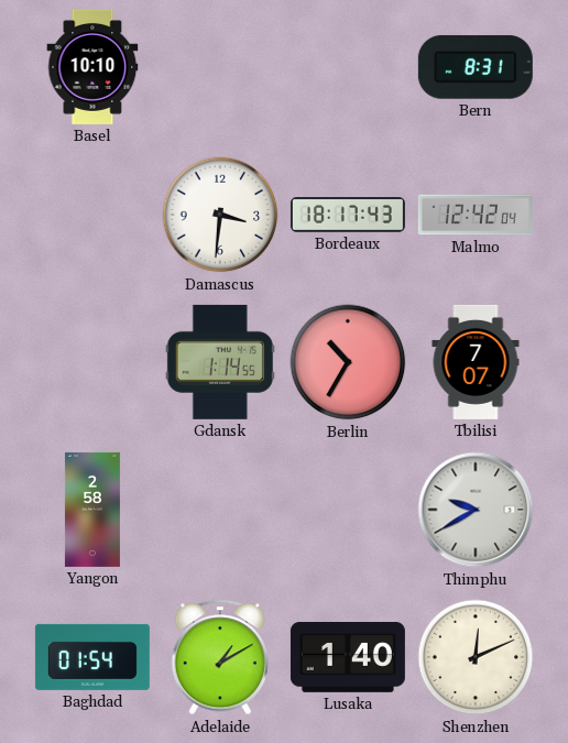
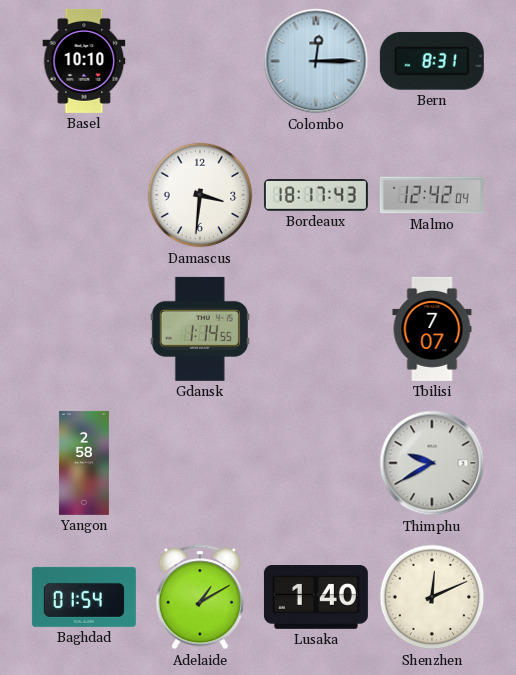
Colombo: none -> 12:15 (316, 61)
Berlin: 10:35 -> none (348, 362)
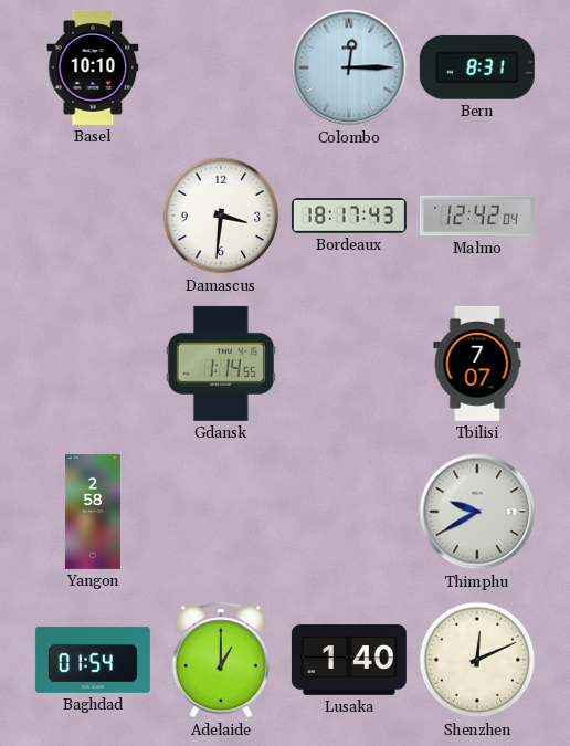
Adelaide: 1:10 -> 1:00 (220, 660)
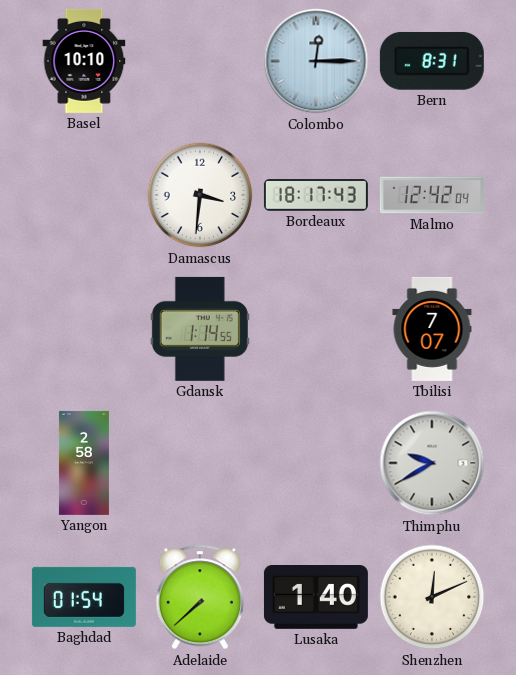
Adelaide: 1:00 -> 7:38 (199, 597)
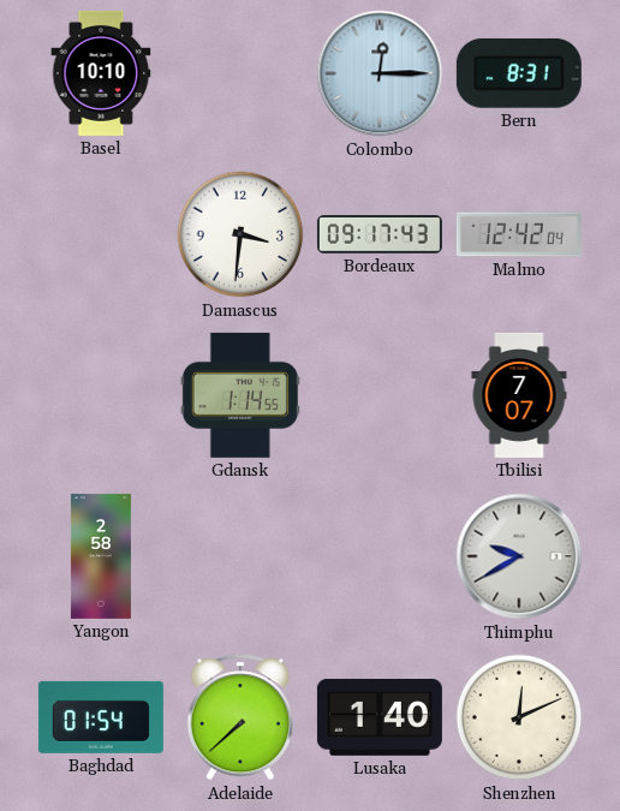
Bordeaux: 18:17 -> 09:17 (380, 234)
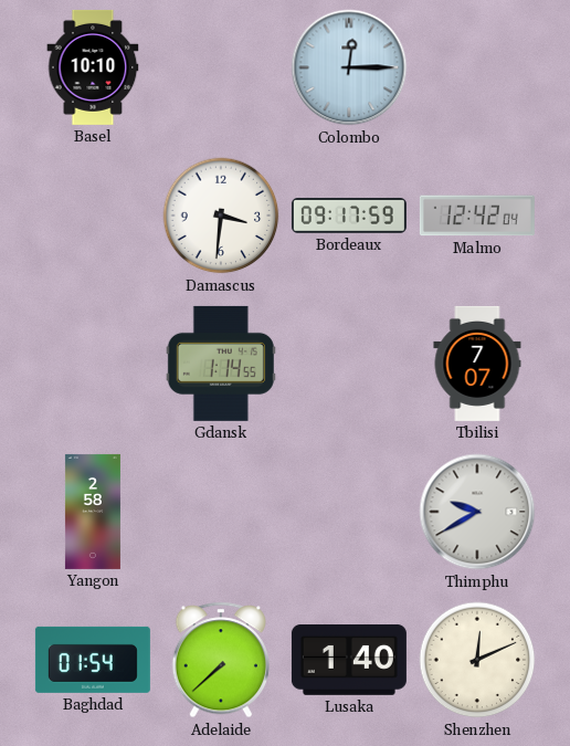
Bern: 8:31 -> none (519, 73)
Bordeaux: 09:17:43 -> 09:17:59 (349, 216)
